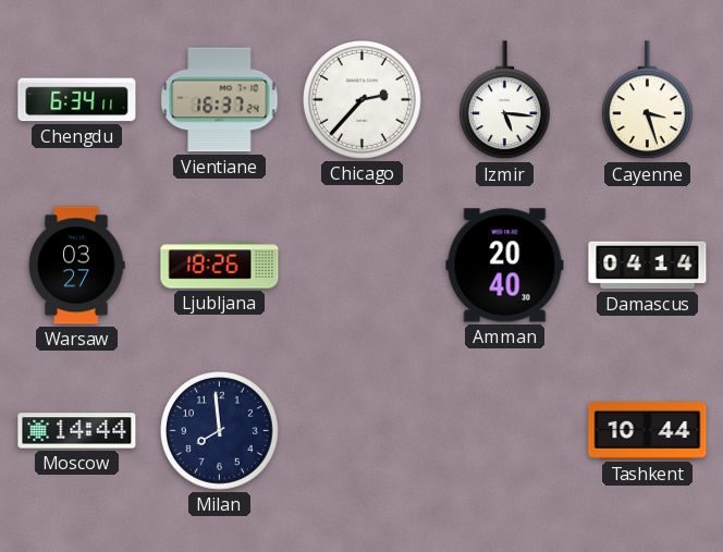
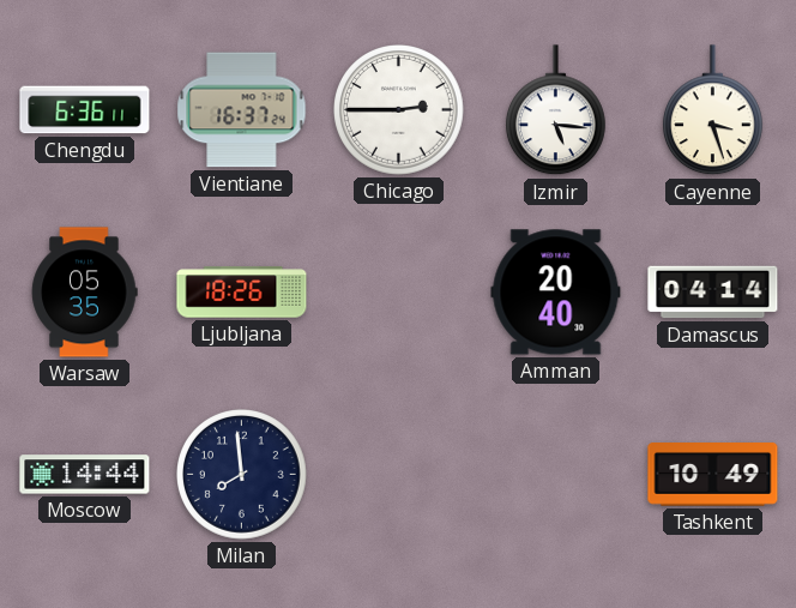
Chengdu: 6:34 -> 6:36 (85, 110)
Chicago: 2:37 -> 2:45 (399, 110)
Warsaw: 03:27 -> 05:35 (84, 293)
Tashkent: 10:44 -> 10:49 (713, 475)
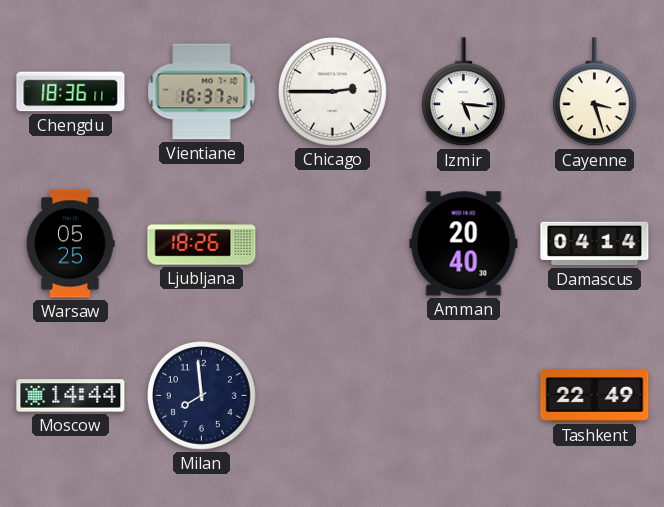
Chengdu: 6:36 -> 18:36 (71, 92)
Warsaw: 05:35 -> 05:25 (70, 244)
Tashkent: 10:49 -> 22:49 (595, 396)
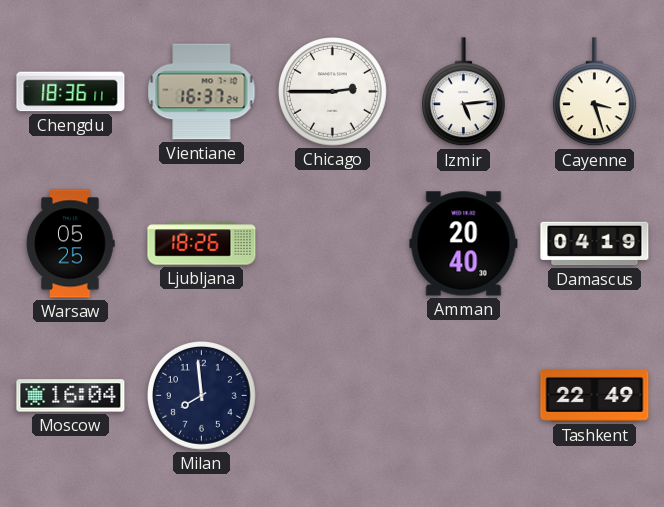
Izmir: 5:16 -> 5:14 (463, 92)
Damascus: 04:14 -> 04:19 (595, 244)
Moscow: 14:44 -> 16:04 (71, 396)
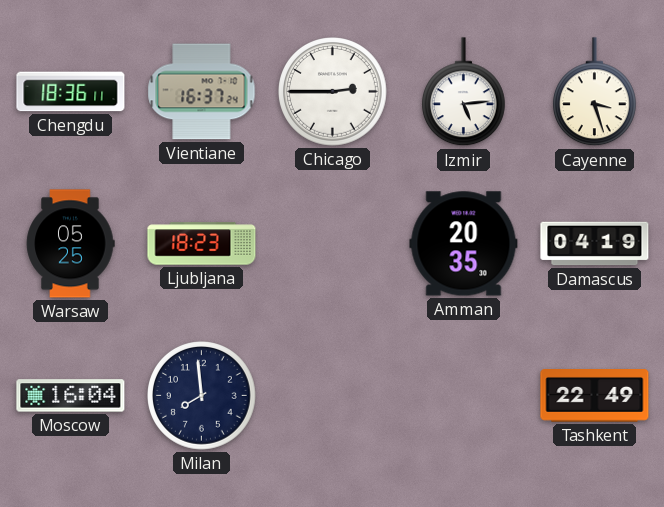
Ljubljana: 18:26 -> 18:23 (202, 244)
Amman: 20:40 -> 20:35 (464, 244)
